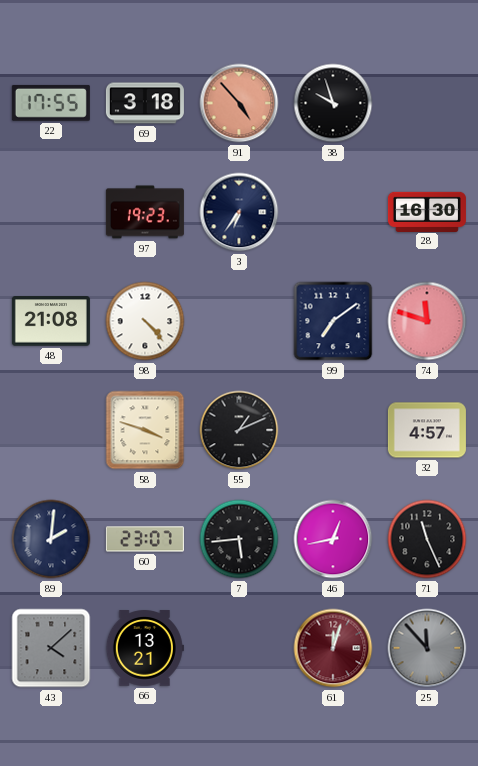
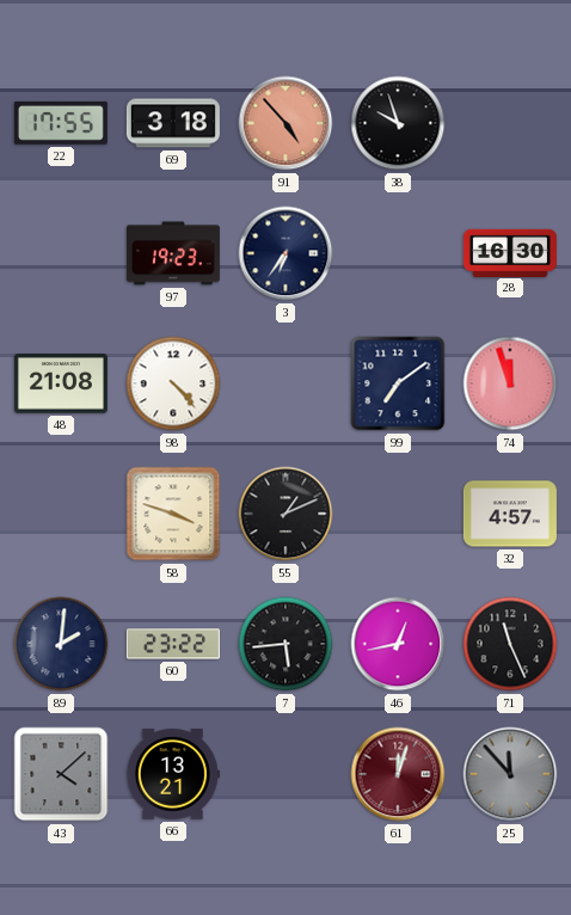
74: 11:48 -> 11:57 (510, 383)
60: 23:07 -> 23:22 (173, 644)
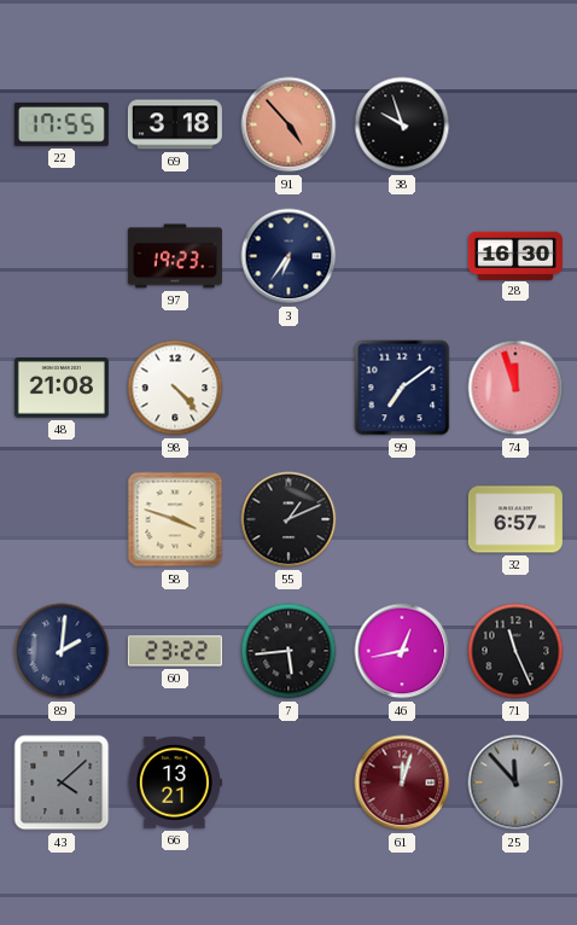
32: 4:57 -> 6:57 (515, 519)
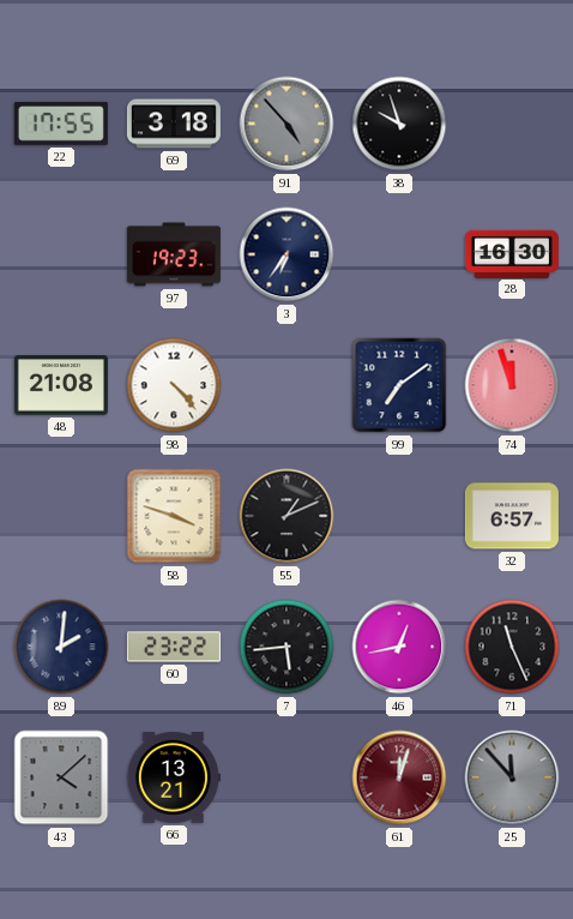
91 dial: salmon -> grey (286, 124)
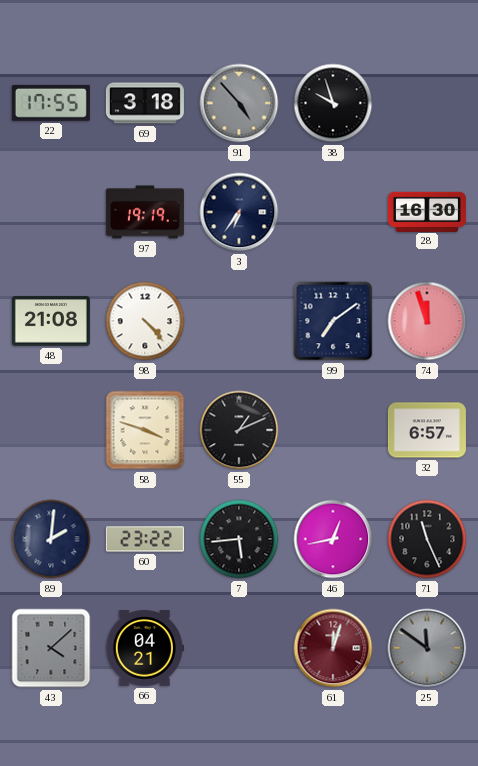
97: 19:23 -> 19:19 (145, 212)
66: 13:21 -> 04:21 (145, 648)
25: 11:53 -> 11:51 (427, 648)
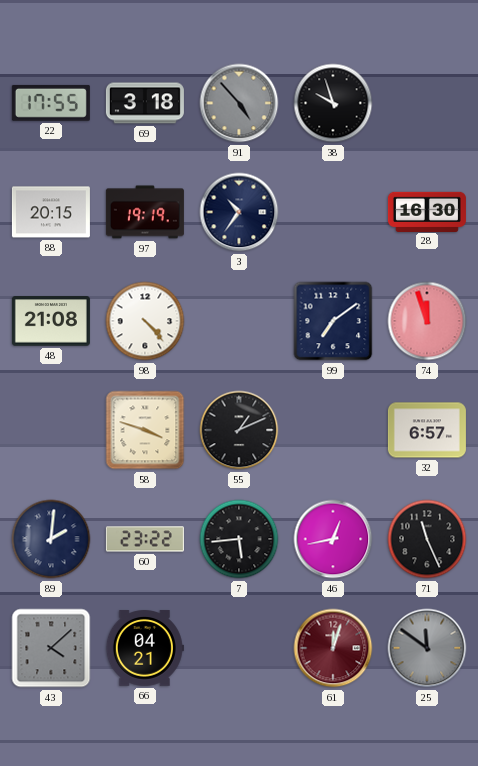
88: none -> 20:15 (51, 212)
3: 6:36 -> 10:36 (239, 212)
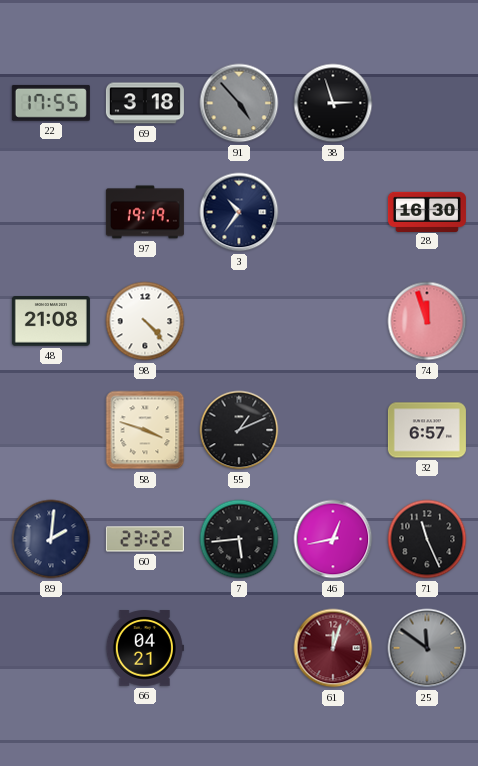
38: 9:57 -> 2:57 (333, 103)
88: 20:15 -> none (51, 212)
99: 7:09 -> none (333, 321)
43: 4:08 -> none (51, 648)
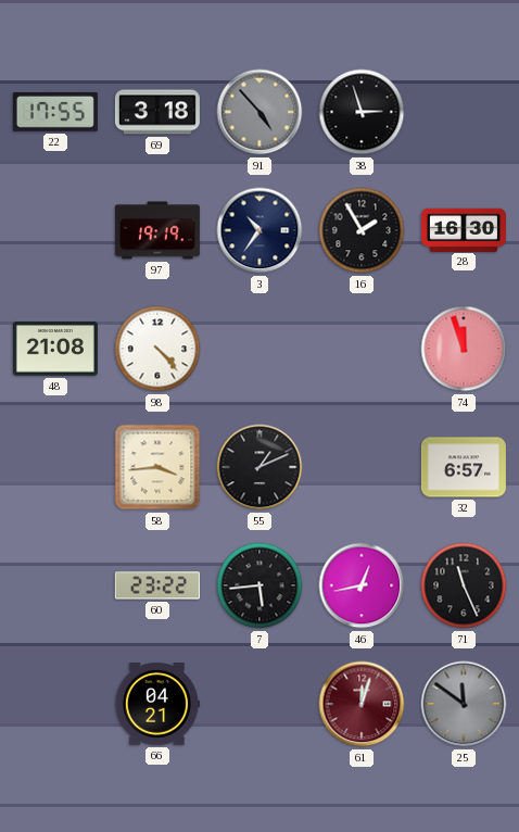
16: none -> 1:55 (362, 230)
58: 3:48 -> 3:44 (157, 467)
89: 2:01 -> none (51, 539)
